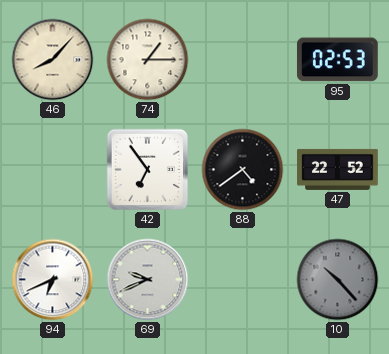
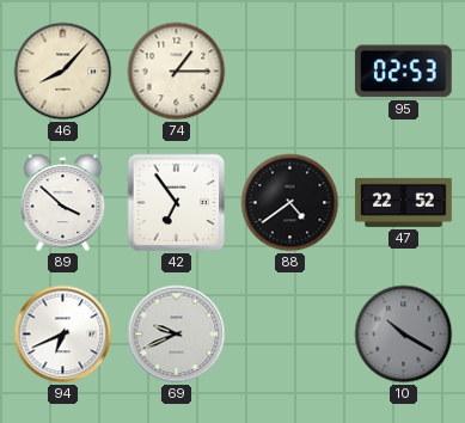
89: none -> 3:52 (63, 203)
10: 10:23 -> 10:20 (404, 335)
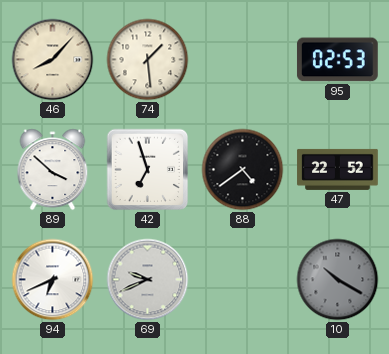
74: 1:15 -> 1:29 (148, 60)
42: 6:54 -> 6:57 (148, 170)
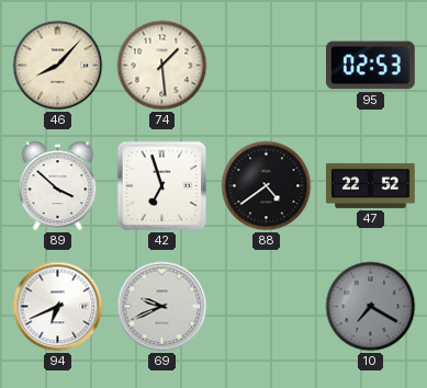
10: 10:20 -> 7:20 (371, 307)
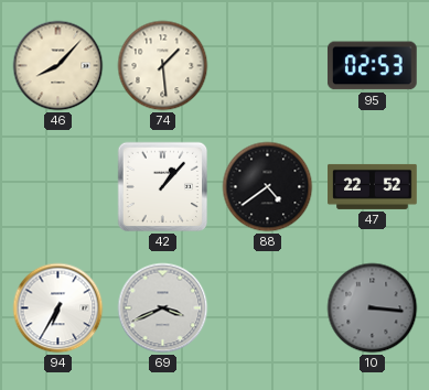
89: 3:52 -> none (58, 186)
42: 6:57 -> 1:07 (163, 187)
94: 6:41 -> 6:35 (58, 308)
69: 9:41 -> 3:41 (163, 308)
10: 7:20 -> 3:16 (373, 308)
